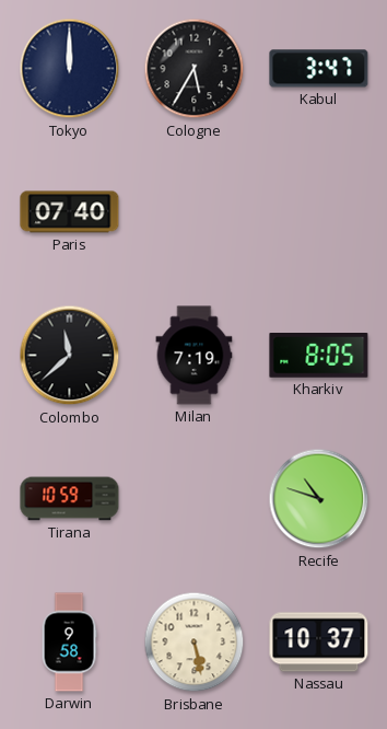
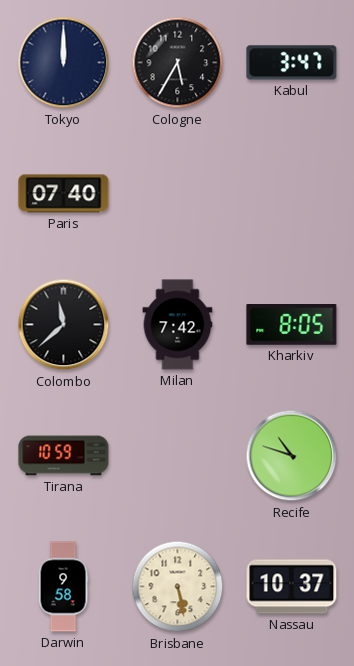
Milan: 7:19 -> 7:42 (178, 325)
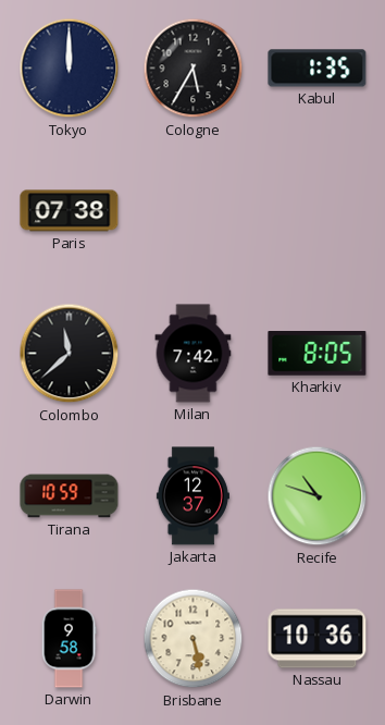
Kabul: 3:47 -> 1:35 (318, 69)
Paris: 07:40 -> 07:38 (70, 211)
Jakarta: none -> 12:37 (192, 496)
Nassau: 10:37 -> 10:36 (318, 639)
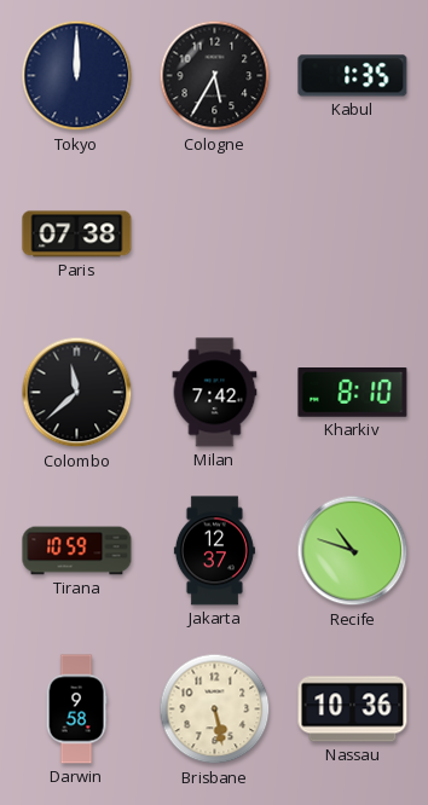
Kharkiv: 8:05 -> 8:10 (353, 393)
